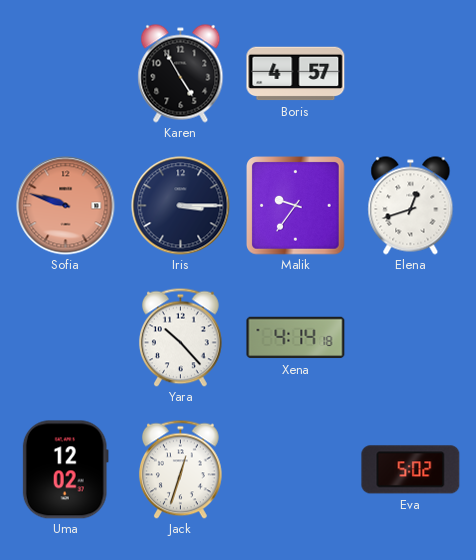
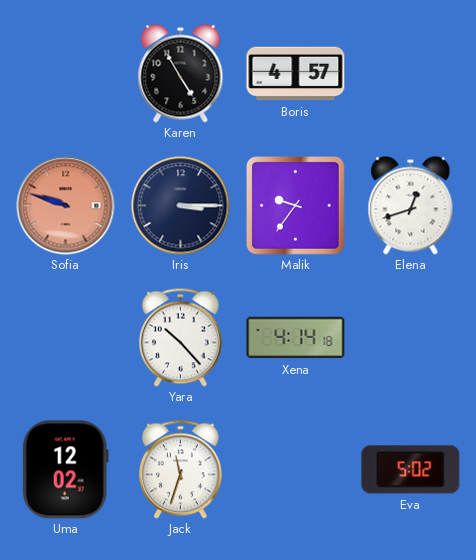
Jack: 12:33 -> 11:33 (181, 469)
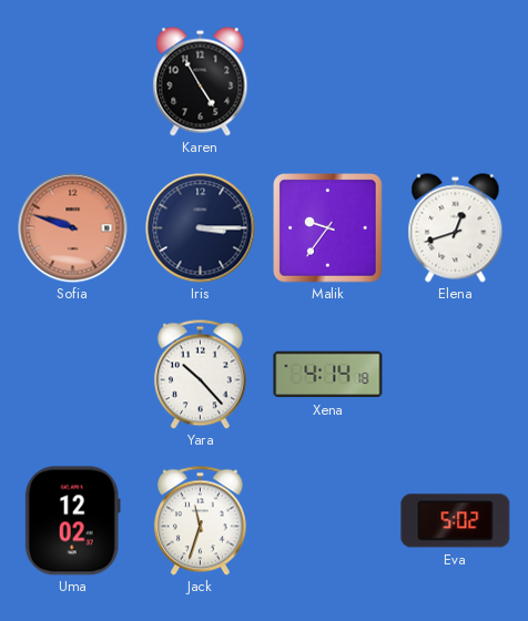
Boris: 4:57 -> none (296, 74)
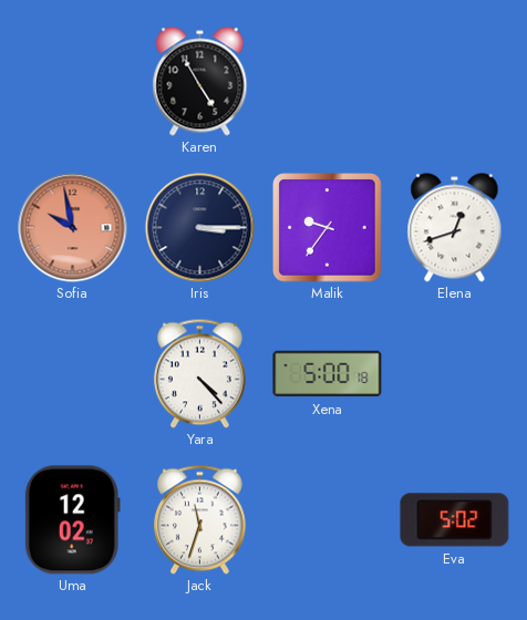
Sofia: 9:48 -> 9:58 (73, 228)
Yara: 10:23 -> 4:23 (200, 373)
Xena: 4:14 -> 5:00 (328, 374)
